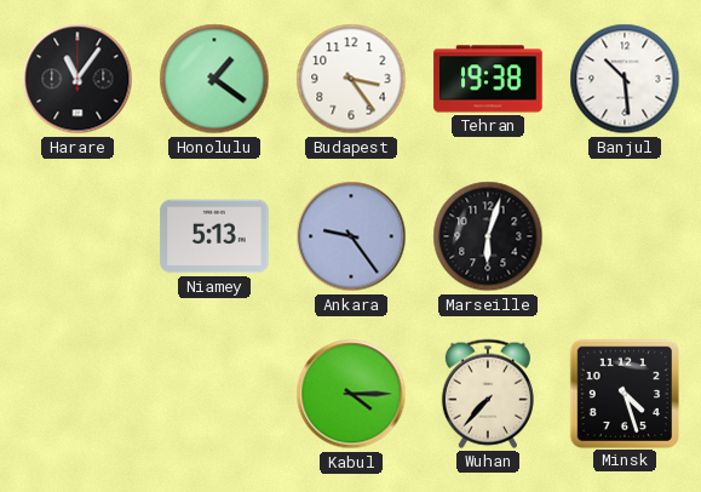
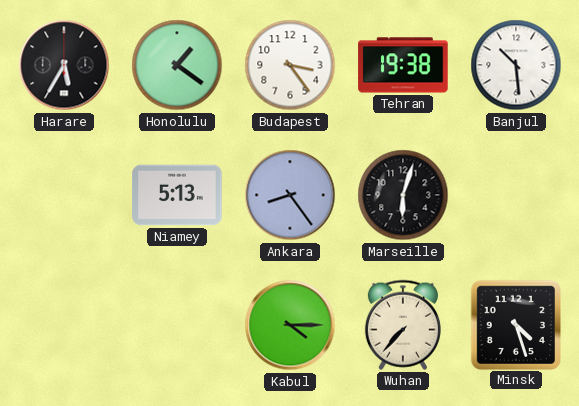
Harare: 11:06 -> 5:35 (64, 65)
Ankara: 9:24 -> 8:24 (290, 195)
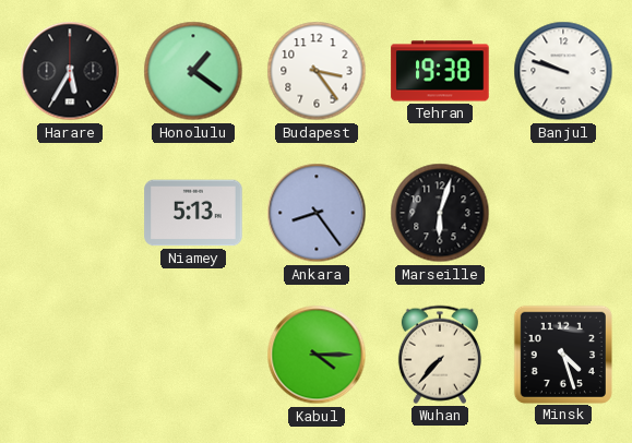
Banjul: 10:29 -> 9:48 (563, 71)
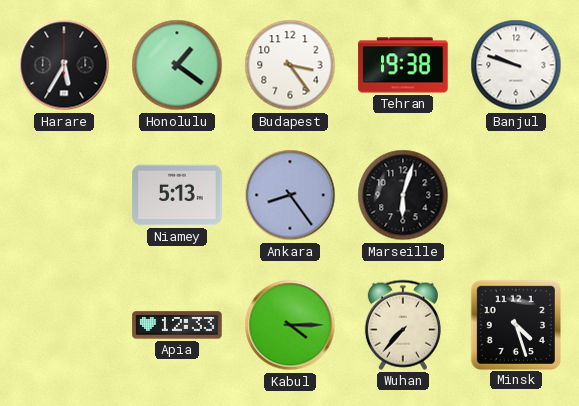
Apia: none -> 12:33 (177, 325)
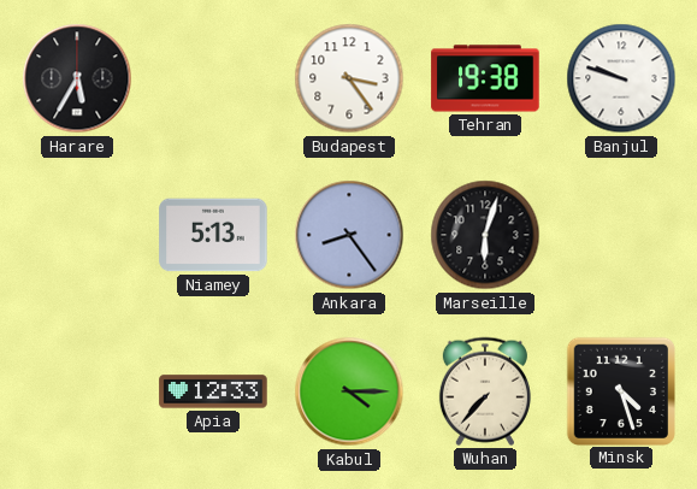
Honolulu: 1:21 -> none (177, 65)
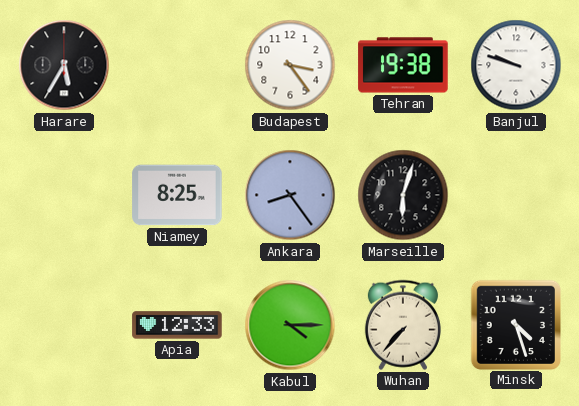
Niamey: 5:13 -> 8:25 (177, 195)
